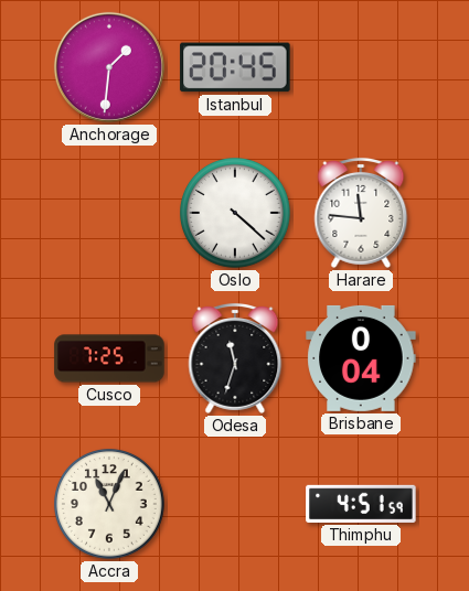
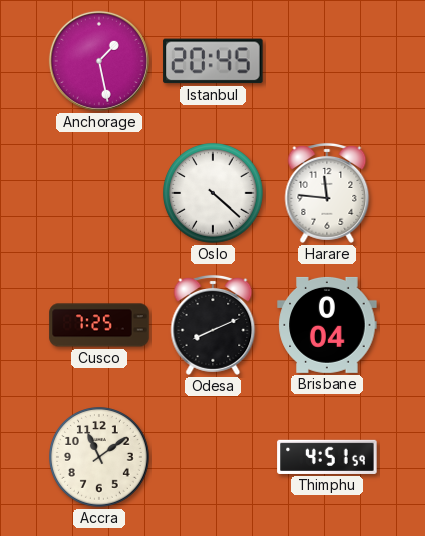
Anchorage: 1:31 -> 1:28 (99, 61)
Odesa: 11:33 -> 8:11 (213, 325)
Accra: 11:04 -> 11:09 (100, 458)
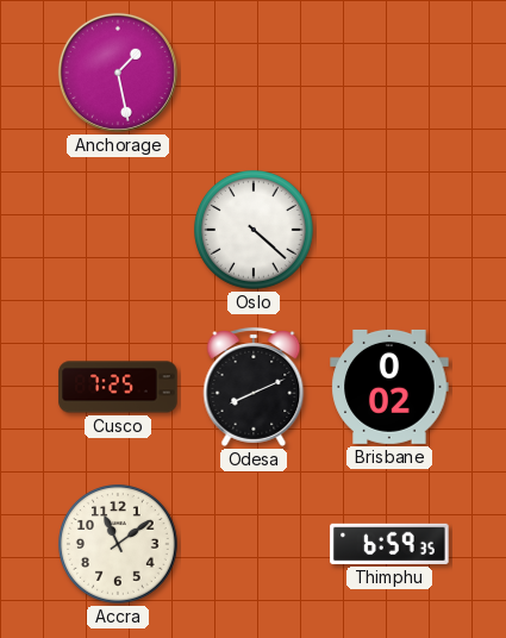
Istanbul: 20:45 -> none (213, 61)
Harare: 11:46 -> none (327, 193)
Brisbane: 0:04 -> 0:02 (389, 387)
Thimphu: 4:51 -> 6:59 (389, 544)
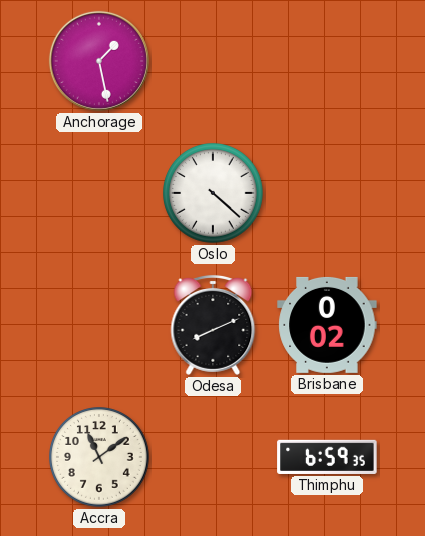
Cusco: 7:25 -> none (118, 387)
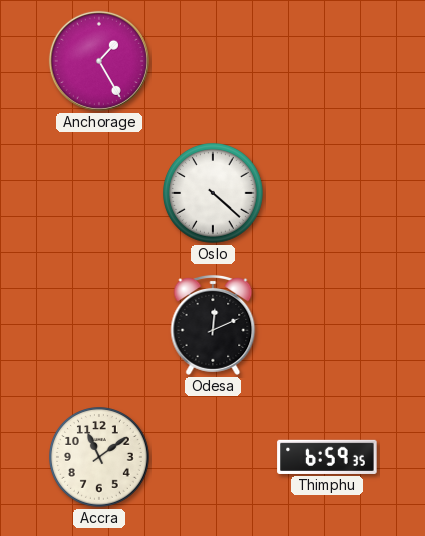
Anchorage: 1:28 -> 1:25 (99, 61)
Odesa: 8:11 -> 12:11 (213, 325)
Brisbane: 0:02 -> none (327, 325)
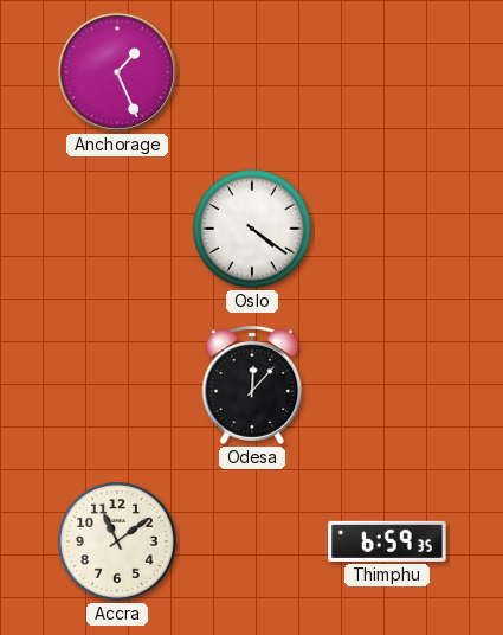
Anchorage: 1:25 -> 1:26 (117, 72)
Oslo: 4:22 -> 4:21 (253, 230)
Odesa: 12:11 -> 12:07 (252, 385)
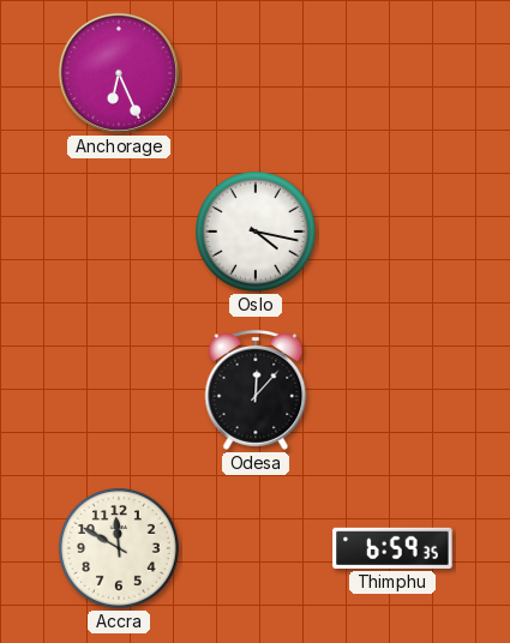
Anchorage: 1:26 -> 6:26 (119, 73)
Oslo: 4:21 -> 4:17 (257, 233)
Accra: 11:09 -> 11:50 (120, 549)
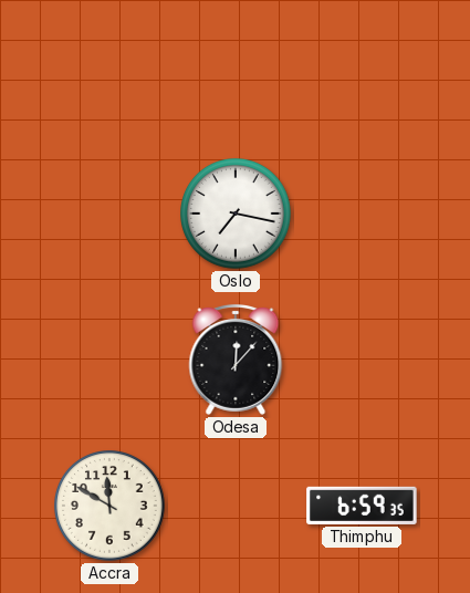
Anchorage: 6:26 -> none (119, 73)
Oslo: 4:17 -> 7:17 (237, 215)
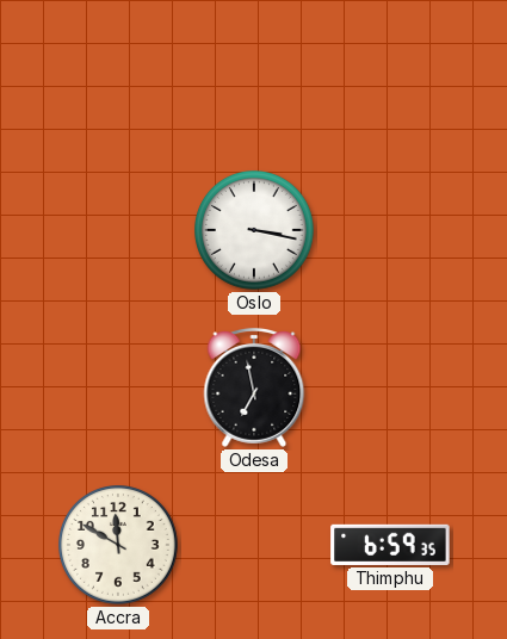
Oslo: 7:17 -> 3:17 (255, 231)
Odesa: 12:07 -> 6:58 (254, 387)
